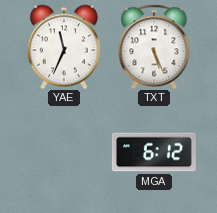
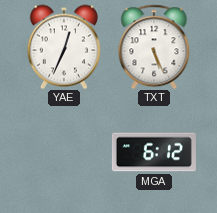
YAE: 11:34 -> 12:34 (64, 47)
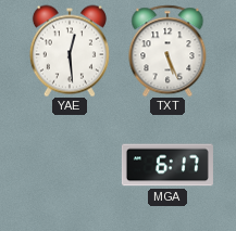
YAE: 12:34 -> 12:29 (70, 51)
MGA: 6:12 -> 6:17 (167, 165)
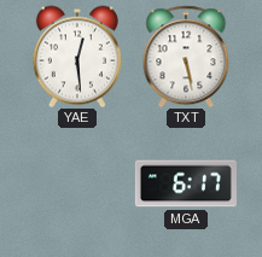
TXT: 5:26 -> 5:28 (186, 57)
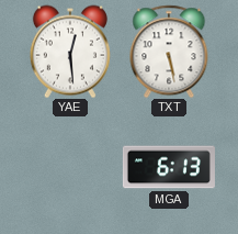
MGA: 6:17 -> 6:13 (169, 167)
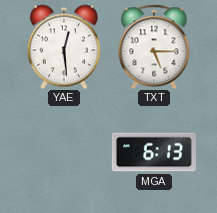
TXT: 5:28 -> 5:15 (154, 47)
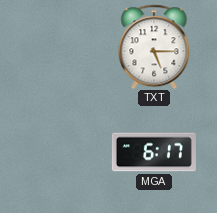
YAE: 12:29 -> none (64, 47)
MGA: 6:13 -> 6:17 (154, 152)
